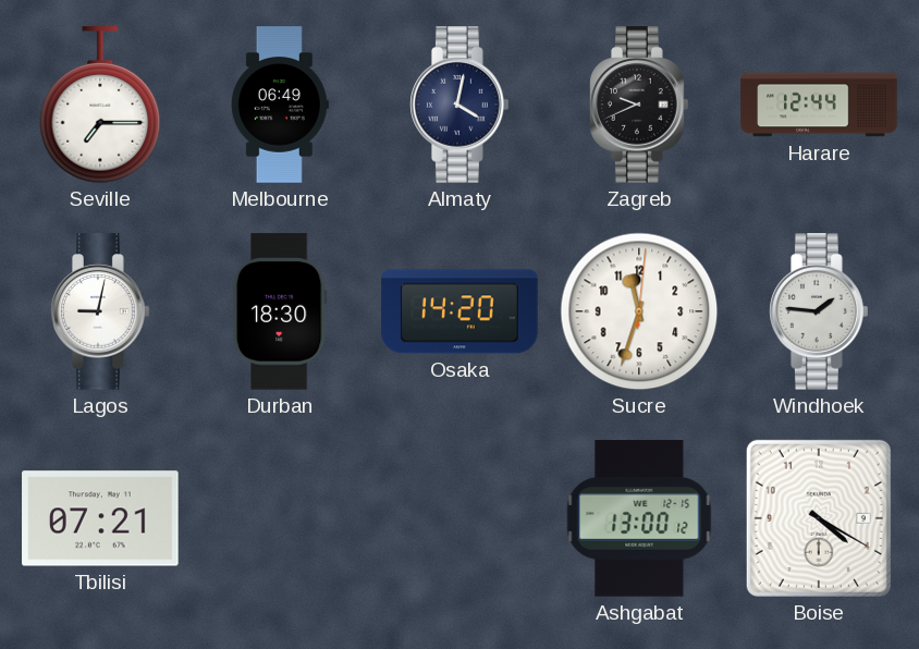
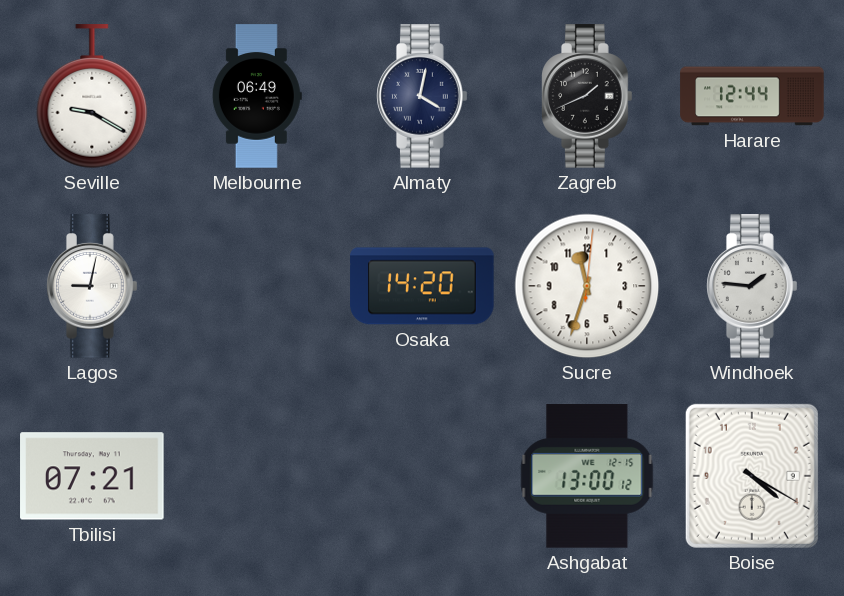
Seville: 7:15 -> 9:20 (92, 97)
Zagreb: 9:41 -> 1:41 (587, 96)
Durban: 18:30 -> none (280, 311)
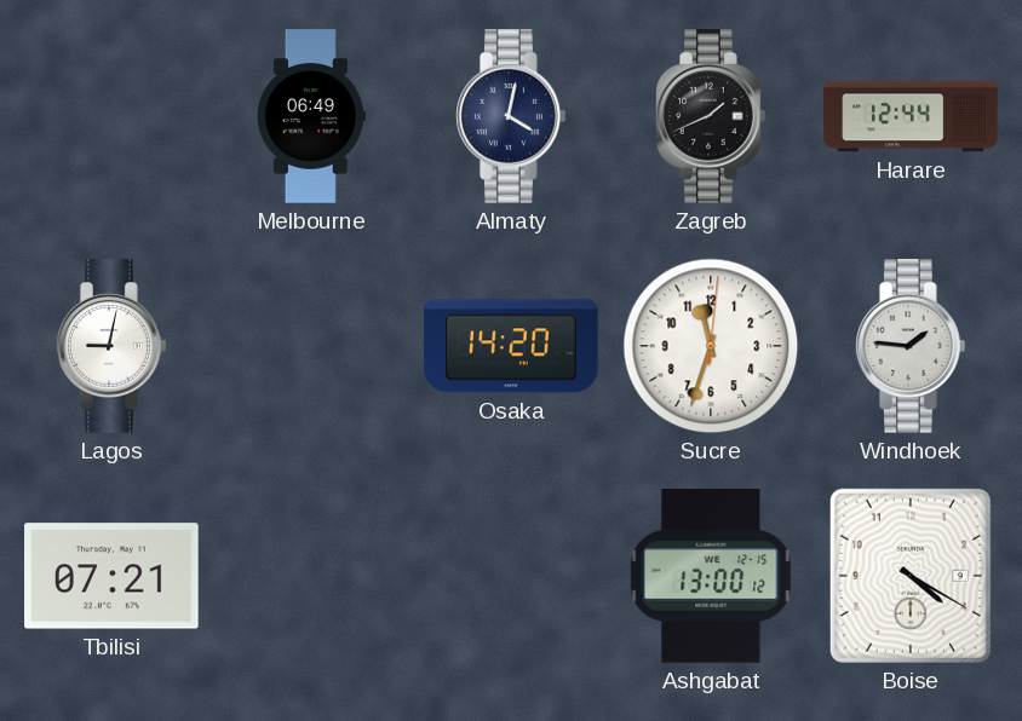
Seville: 9:20 -> none (92, 97)
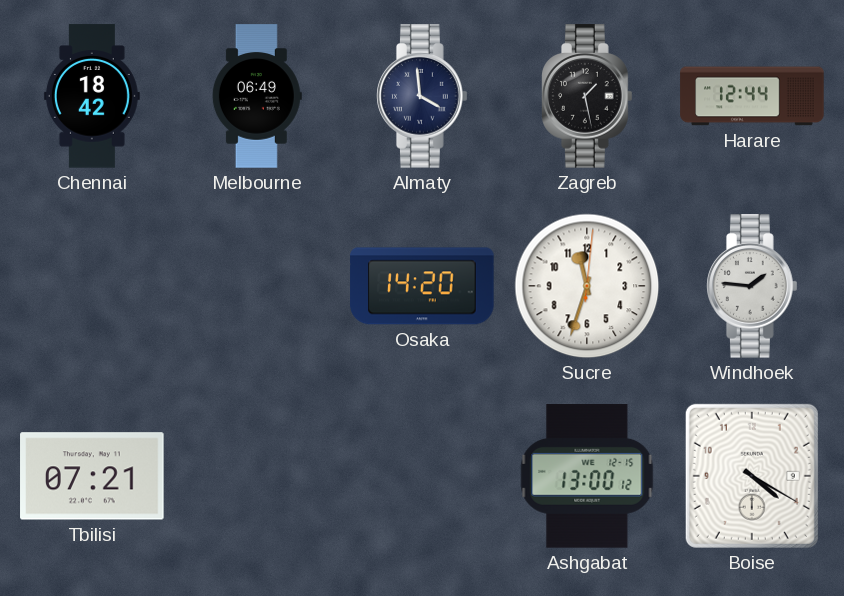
Chennai: none -> 18:42 (92, 96)
Almaty: 4:02 -> 3:59 (422, 96)
Zagreb: 1:41 -> 1:28 (587, 96)
Lagos: 9:02 -> none (111, 346)
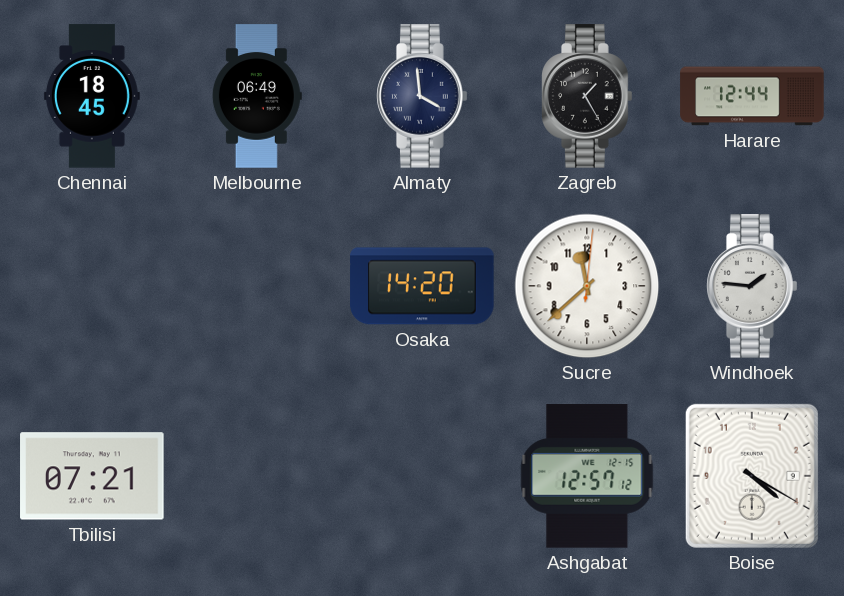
Chennai: 18:42 -> 18:45 (92, 96)
Zagreb: 1:28 -> 1:25 (587, 96)
Sucre: 11:33 -> 11:38 (587, 286)
Ashgabat: 13:00 -> 12:57 (587, 476)
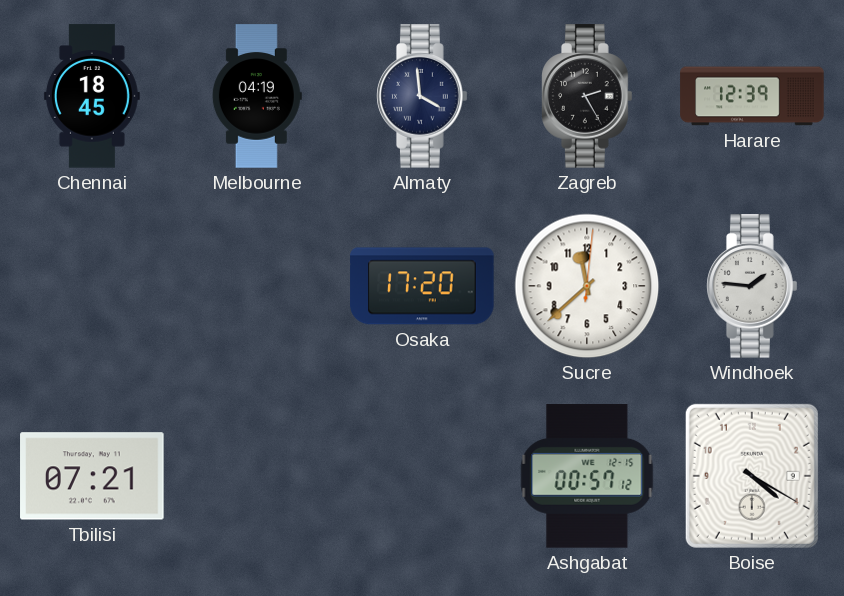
Melbourne: 06:49 -> 04:19 (257, 96)
Zagreb: 1:25 -> 2:25 (587, 96)
Harare: 12:44 -> 12:39 (752, 96)
Osaka: 14:20 -> 17:20 (422, 286)
Ashgabat: 12:57 -> 00:57 (587, 476)
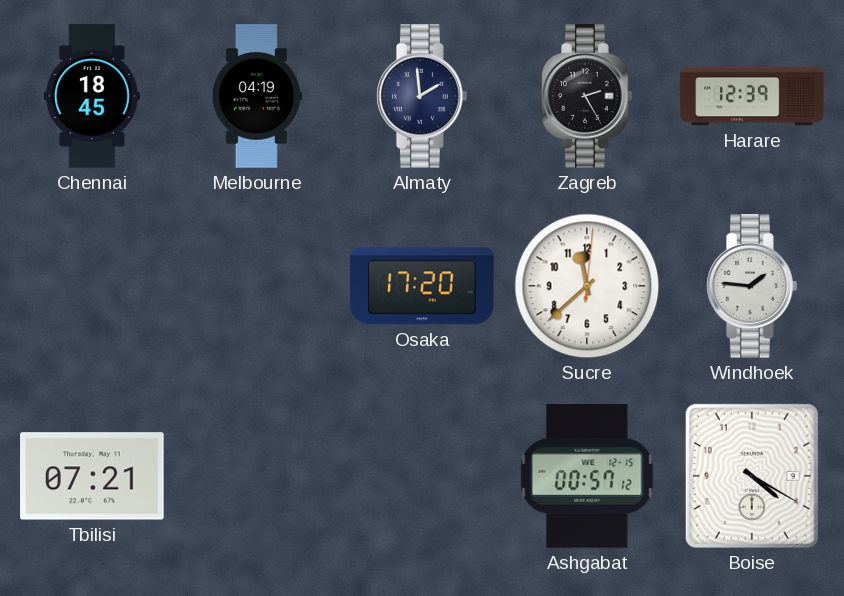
Almaty: 3:59 -> 1:59 (422, 96)
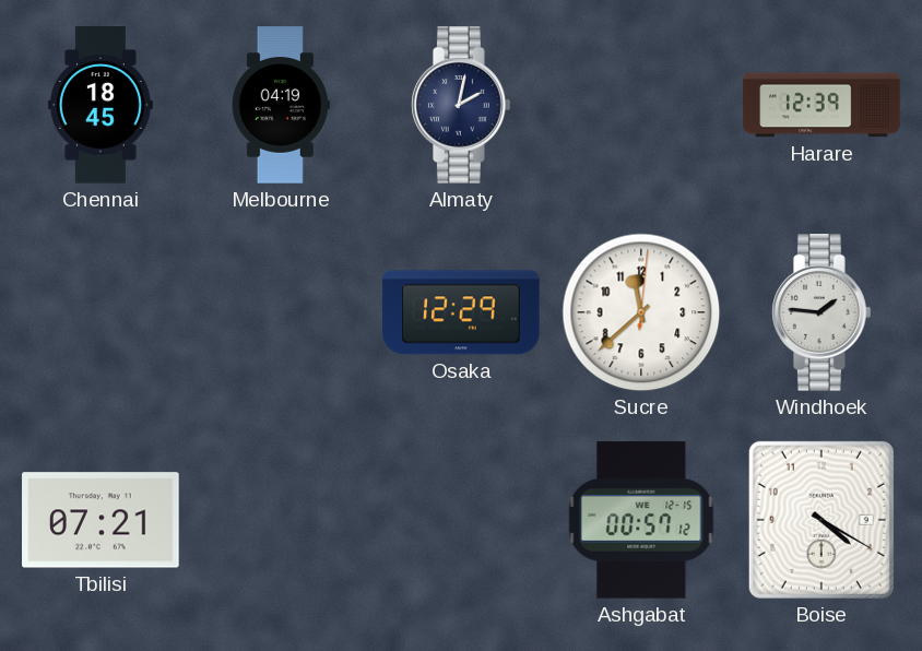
Almaty: 1:59 -> 2:02 (461, 105)
Zagreb: 2:25 -> none (587, 96)
Osaka: 17:20 -> 12:29 (461, 312)
